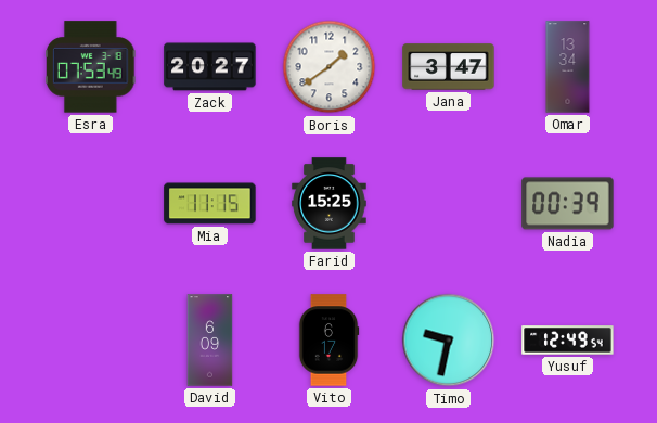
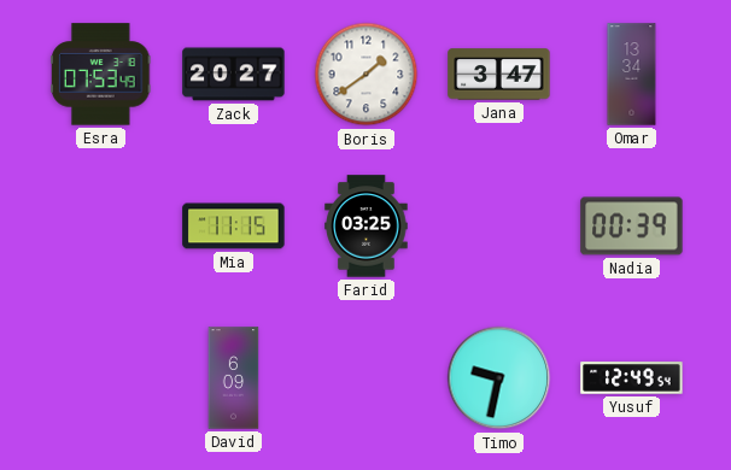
Farid: 15:25 -> 03:25 (367, 227)
Vito: 6:17 -> none (328, 341)
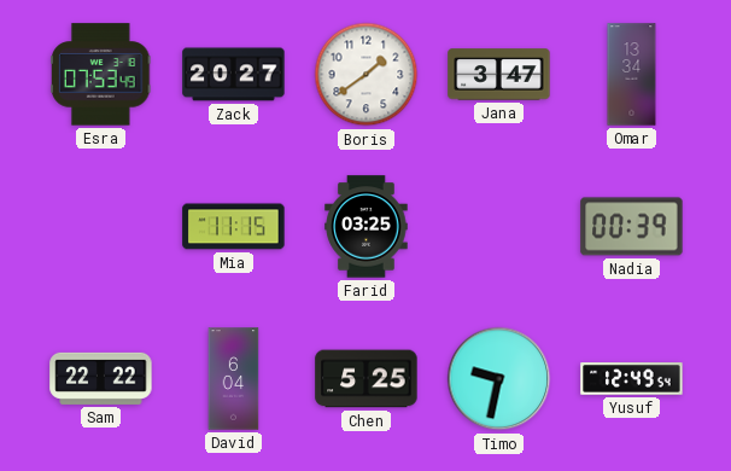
Sam: none -> 22:22 (101, 378)
David: 6:09 -> 6:04 (234, 379)
Chen: none -> 5:25 (367, 379)
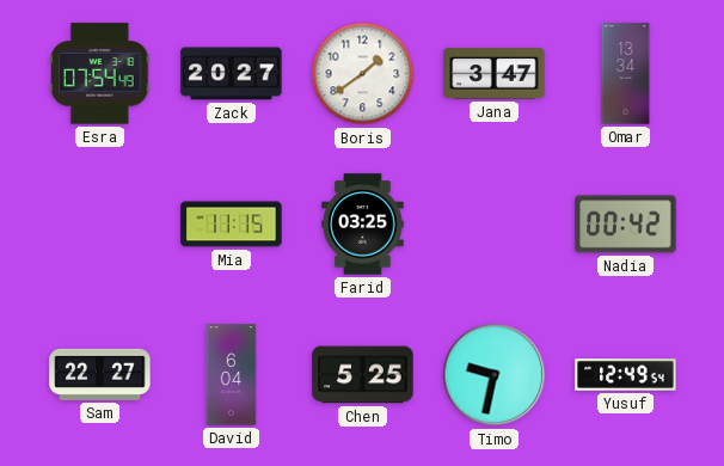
Esra: 07:53 -> 07:54 (100, 74)
Nadia: 00:39 -> 00:42 (626, 225)
Sam: 22:22 -> 22:27 (100, 374)
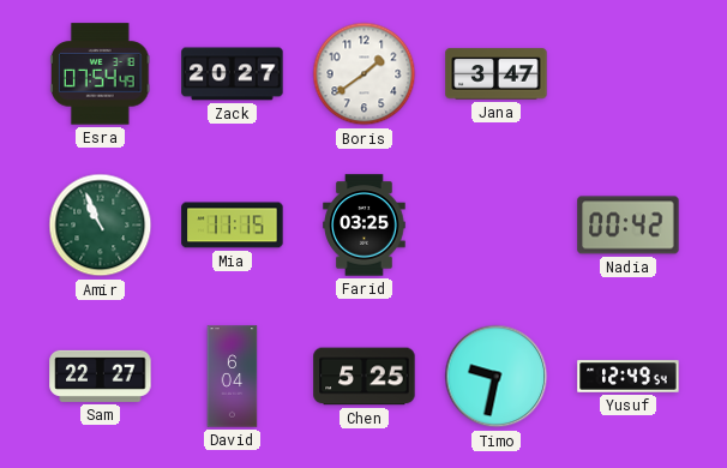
Omar: 13:34 -> none (626, 74)
Amir: none -> 10:56 (101, 226)
